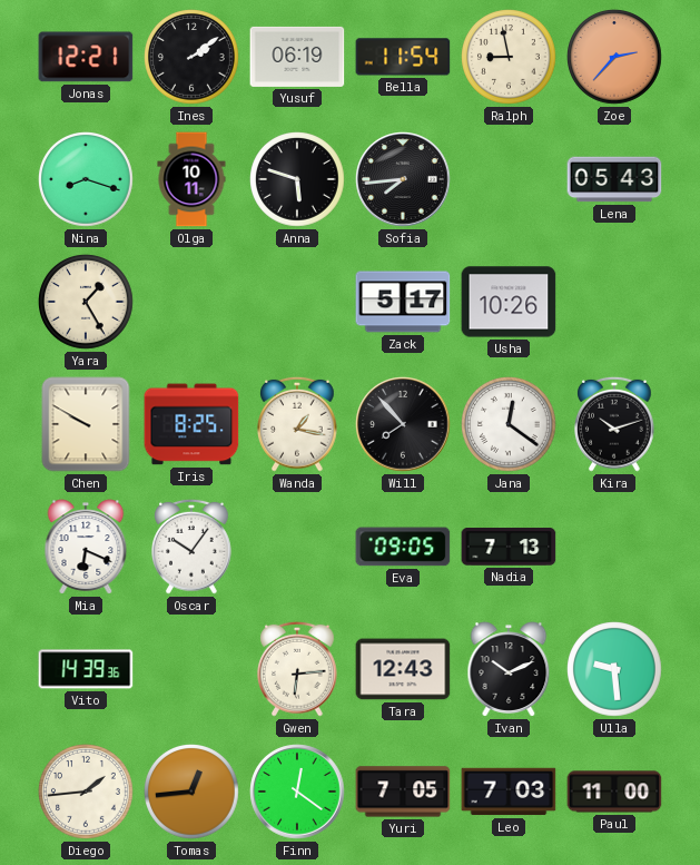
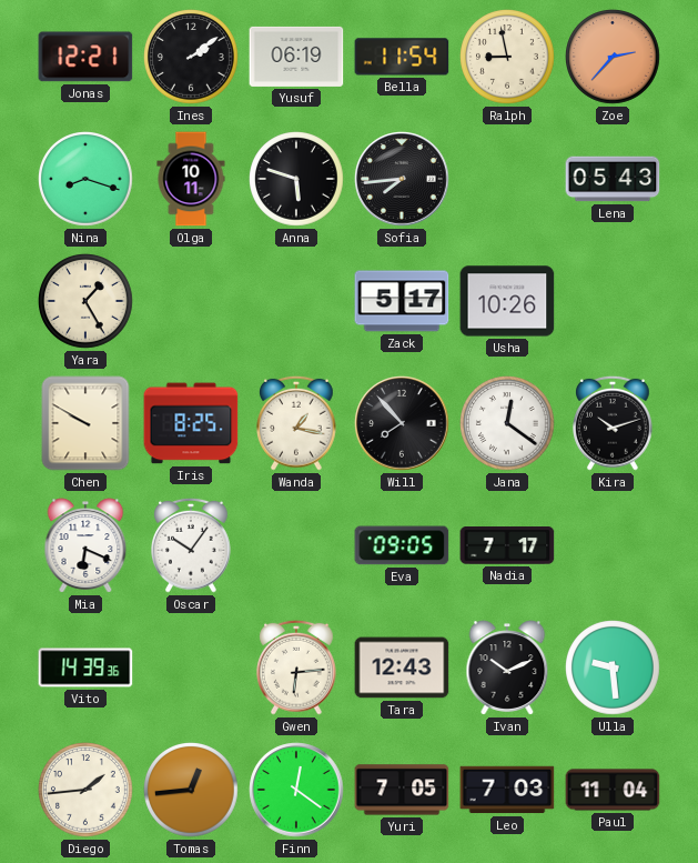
Nadia: 7:13 -> 7:17 (507, 545)
Paul: 11:00 -> 11:04 (613, 790)
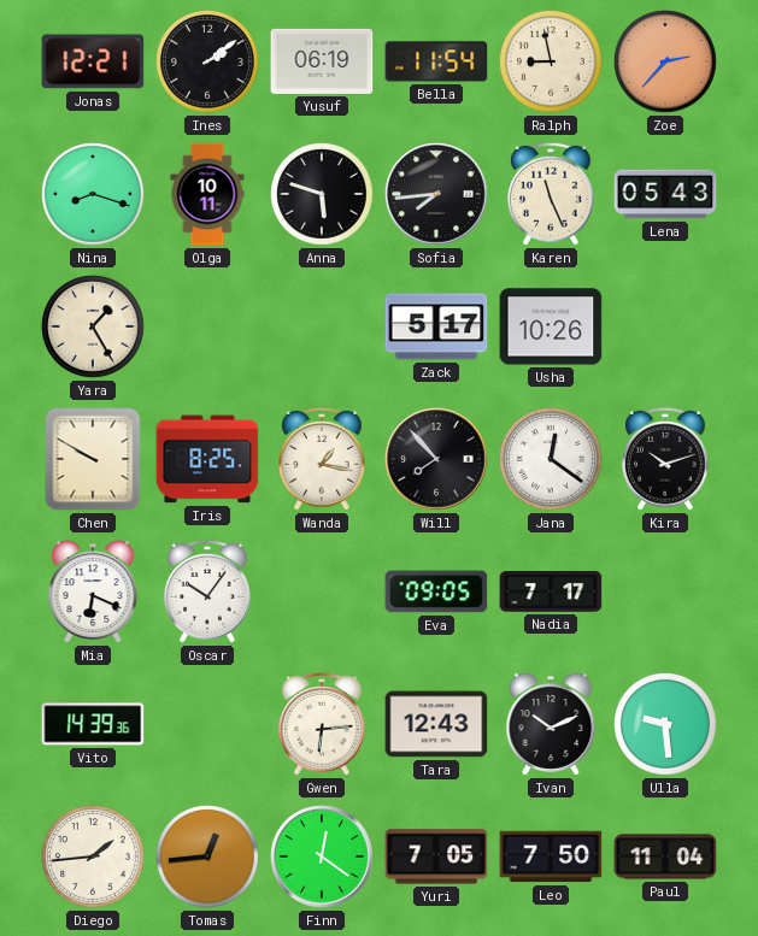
Karen: none -> 11:26 (552, 194)
Leo: 7:03 -> 7:50 (551, 856)
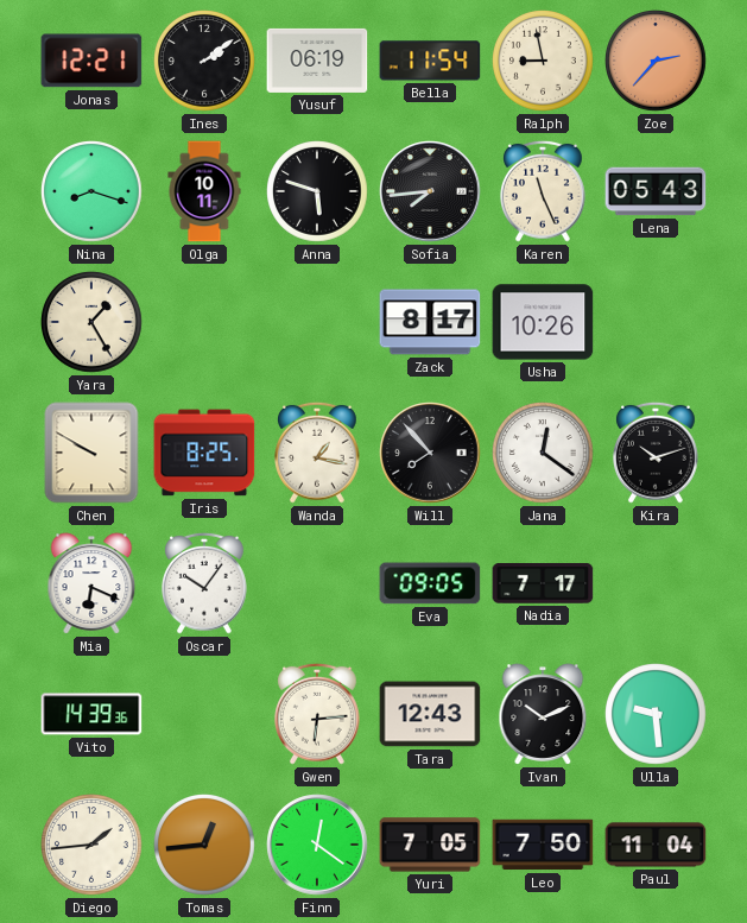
Zack: 5:17 -> 8:17 (430, 322)
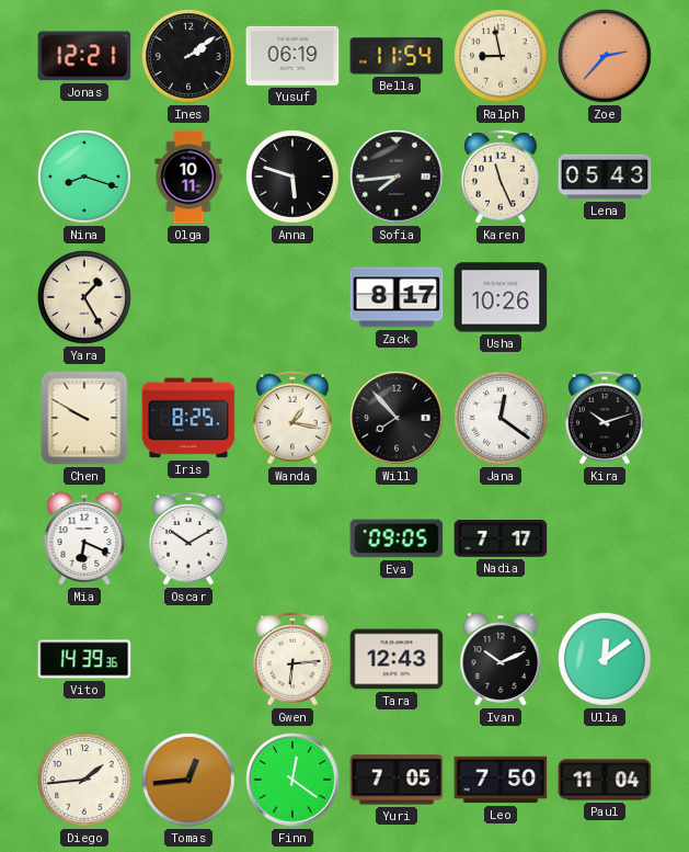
Oscar: 10:06 -> 10:10 (190, 538)
Ulla: 9:29 -> 12:09 (606, 660)
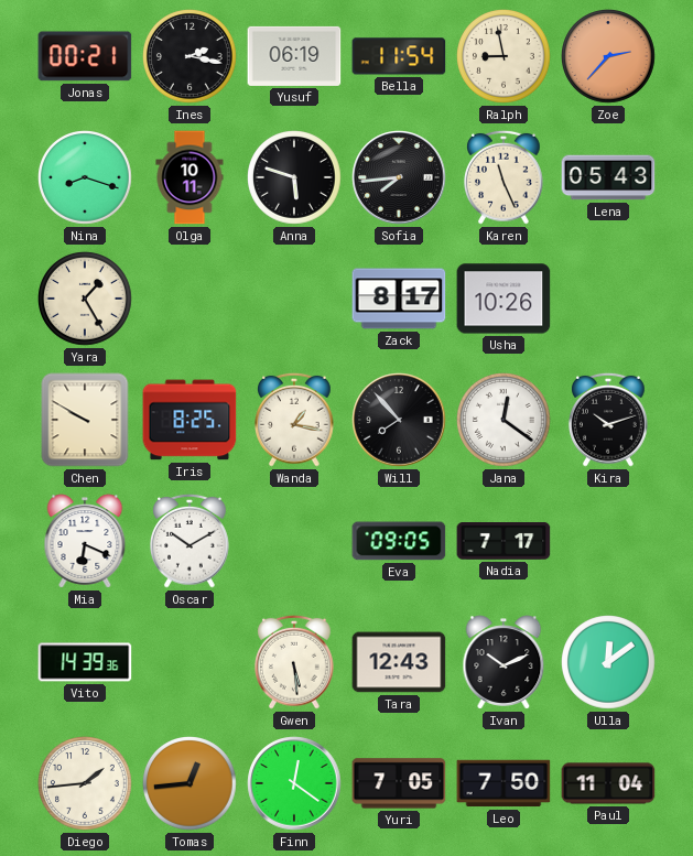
Jonas: 12:21 -> 00:21 (85, 56)
Ines: 2:09 -> 2:17 (191, 57)
Gwen: 6:14 -> 5:29 (295, 662)
